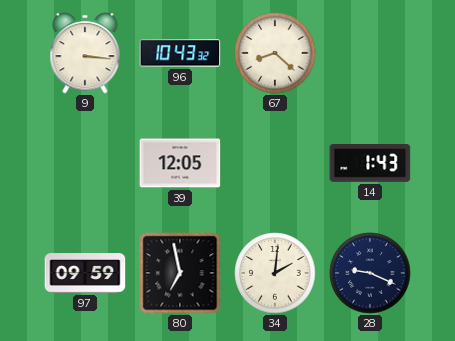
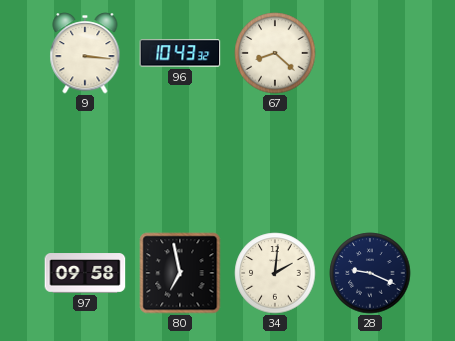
39: 12:05 -> none (180, 163)
14: 1:43 -> none (370, 164)
97: 09:59 -> 09:58 (85, 273)
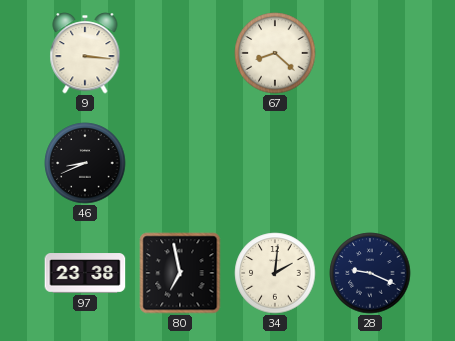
96: 10:43 -> none (180, 53)
46: none -> 8:41 (85, 163)
97: 09:58 -> 23:38 (85, 273)
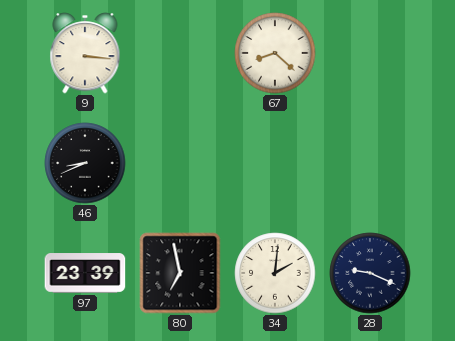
97: 23:38 -> 23:39 (85, 273)
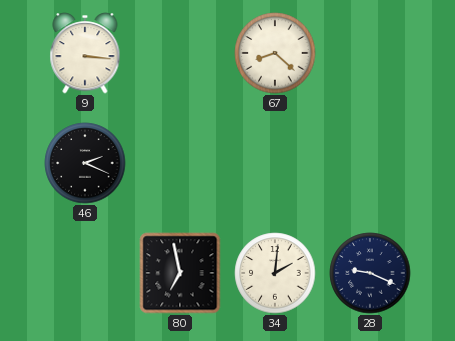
46: 8:41 -> 2:19 (85, 163)
97: 23:39 -> none (85, 273)
